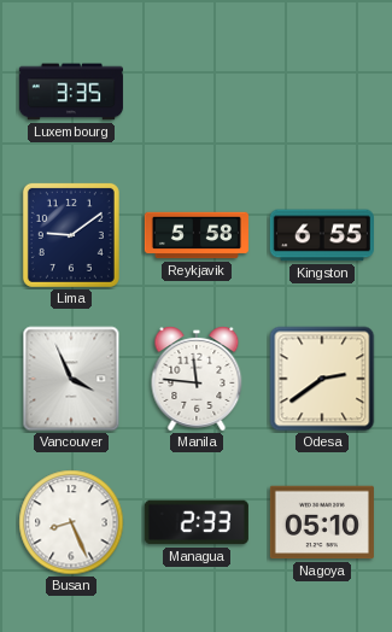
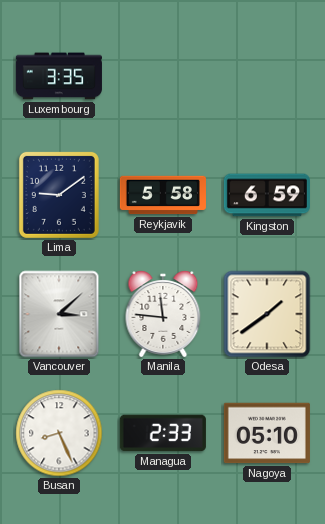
Kingston: 6:55 -> 6:59 (267, 195)
Vancouver: 3:56 -> 3:08 (59, 314)
Odesa: 2:39 -> 1:39 (267, 314)
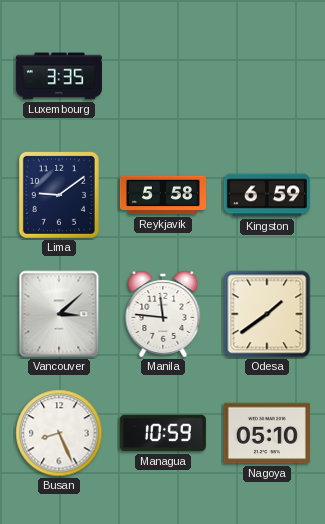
Managua: 2:33 -> 10:59 (163, 433)
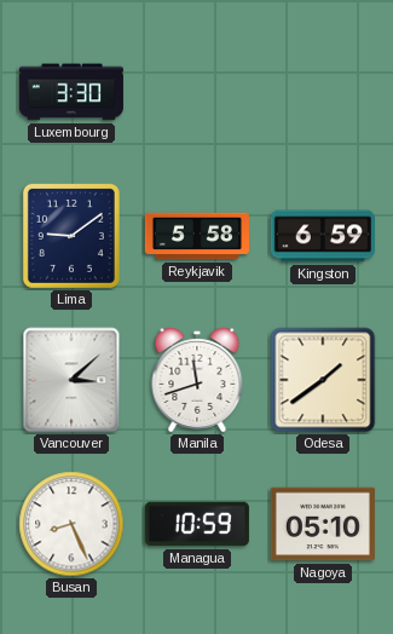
Luxembourg: 3:35 -> 3:30 (71, 92)
Manila: 11:46 -> 11:42 (197, 380)
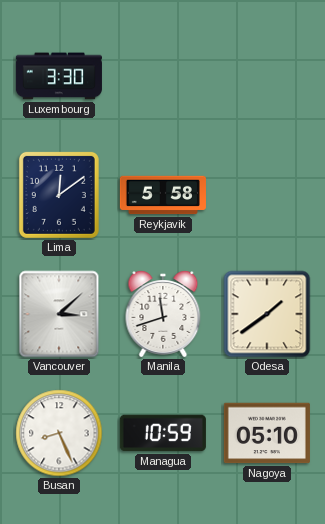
Lima: 9:09 -> 12:09 (59, 195)
Kingston: 6:59 -> none (323, 236)
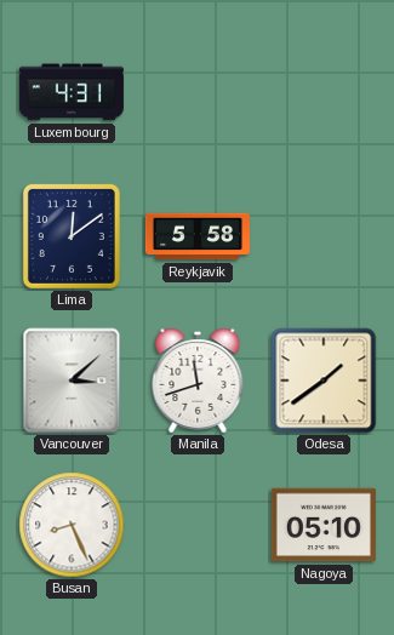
Luxembourg: 3:30 -> 4:31 (72, 92)
Managua: 10:59 -> none (163, 433)
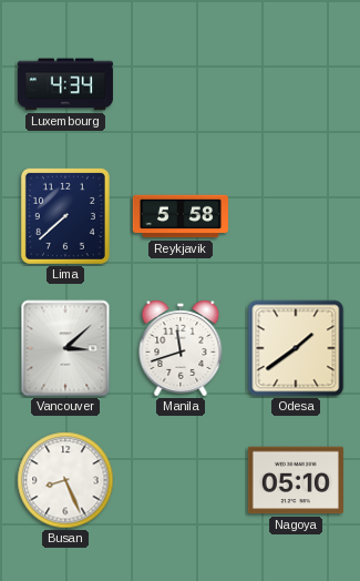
Luxembourg: 4:31 -> 4:34 (65, 84)
Lima: 12:09 -> 7:38 (65, 216)
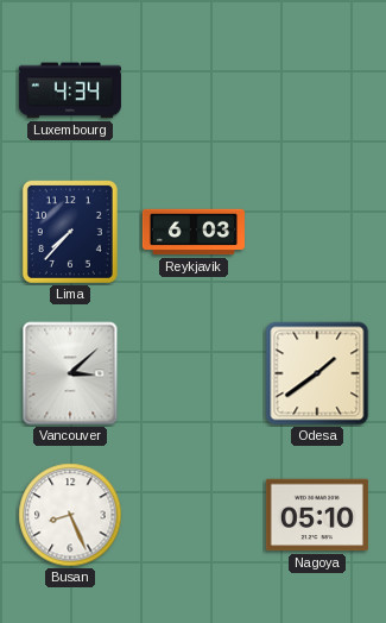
Lima: 7:38 -> 7:37 (70, 232)
Reykjavik: 5:58 -> 6:03 (194, 232)
Manila: 11:42 -> none (181, 348)
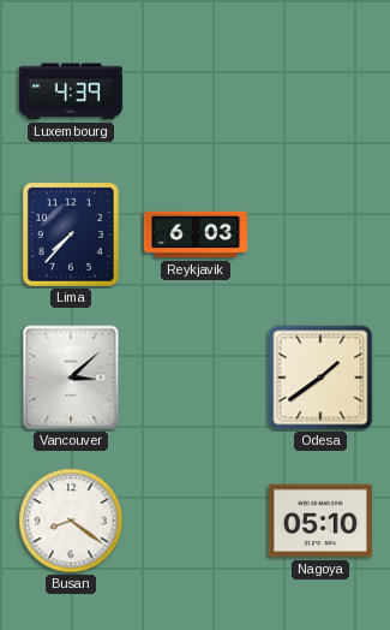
Luxembourg: 4:34 -> 4:39 (71, 91)
Busan: 8:26 -> 8:21 (71, 521)
